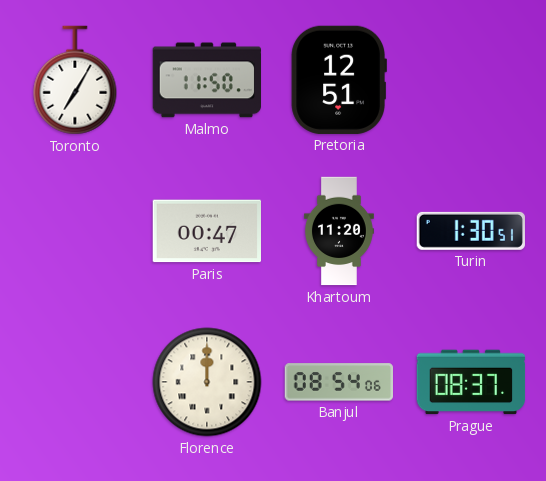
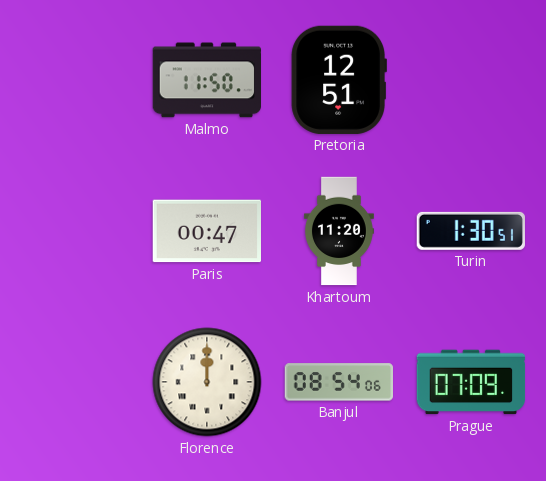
Toronto: 7:05 -> none (75, 80)
Prague: 08:37 -> 07:09 (471, 382)
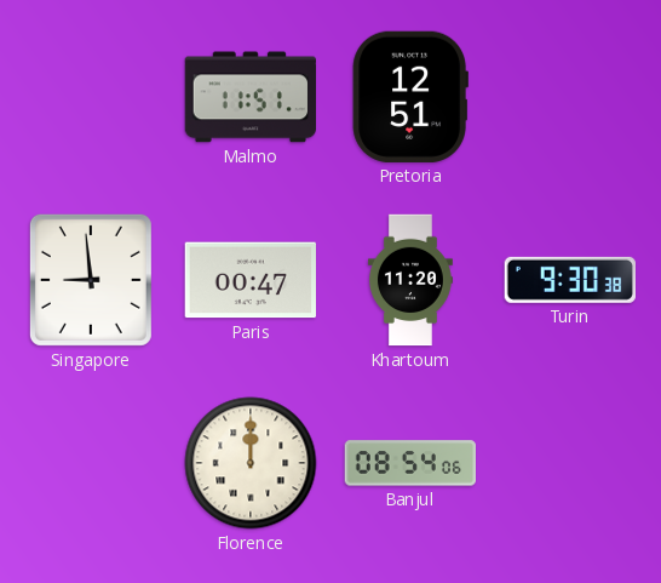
Malmo: 11:50 -> 11:51 (249, 97)
Singapore: none -> 8:59 (91, 280)
Turin: 1:30 -> 9:30 (569, 280)
Prague: 07:09 -> none (471, 382)
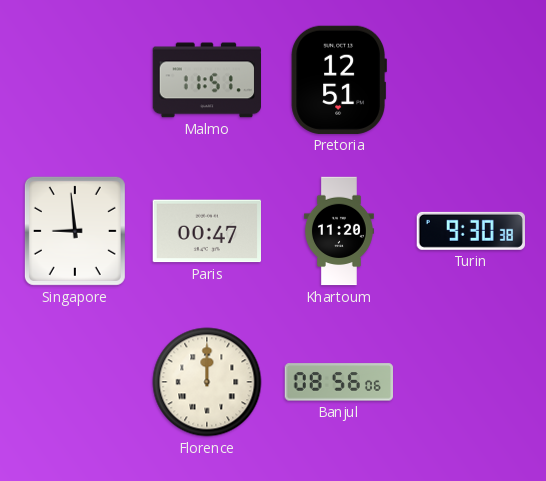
Banjul: 08:54 -> 08:56 (338, 382)
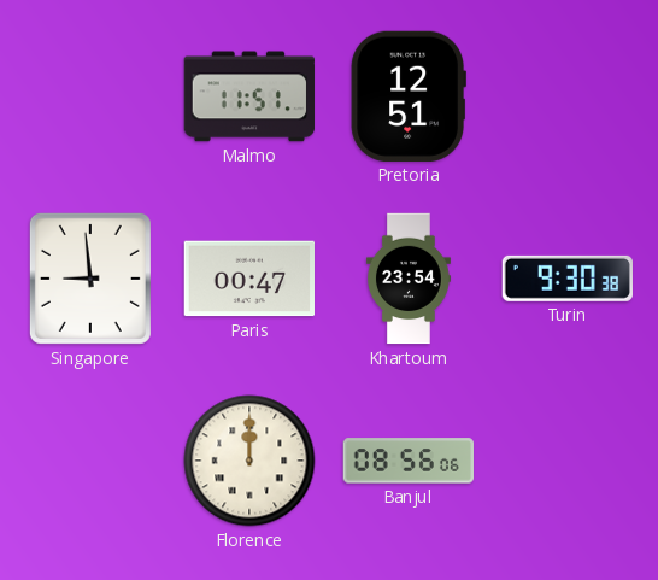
Khartoum: 11:20 -> 23:54 (409, 279)
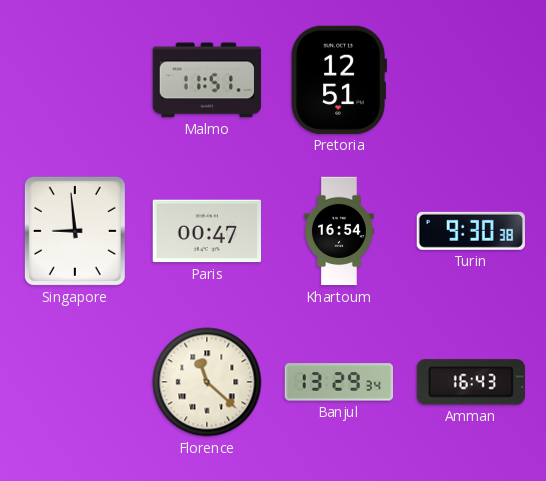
Khartoum: 23:54 -> 16:54 (339, 231)
Florence: 12:00 -> 11:22 (207, 382)
Banjul: 08:56 -> 13:29 (338, 382)
Amman: none -> 16:43 (471, 382)
